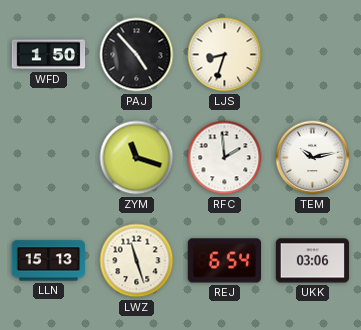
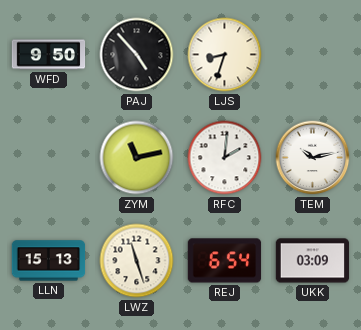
WFD: 1:50 -> 9:50 (49, 55)
ZYM: 11:18 -> 11:13 (137, 158)
RFC: 1:59 -> 2:01 (225, 158)
UKK: 03:06 -> 03:09 (313, 261)
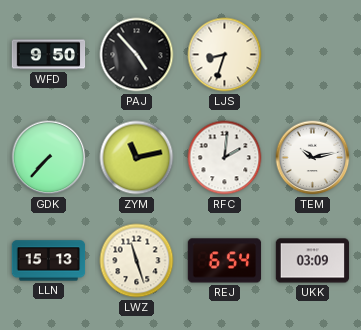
GDK: none -> 7:37 (49, 158)
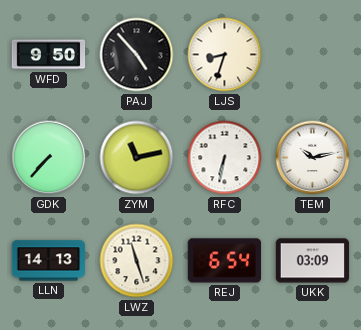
RFC: 2:01 -> 6:32 (225, 158)
LLN: 15:13 -> 14:13 (49, 261)
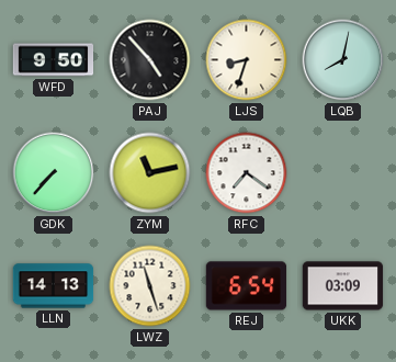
LQB: none -> 8:02 (343, 60)
RFC: 6:32 -> 7:21 (247, 173)
TEM: 10:13 -> none (313, 158)
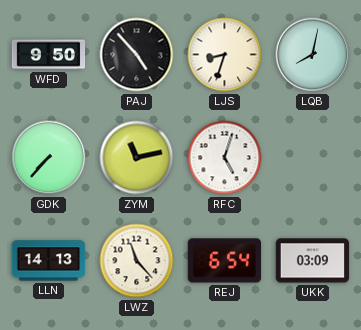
RFC: 7:21 -> 5:03 (225, 158)
LWZ: 11:27 -> 11:23 (137, 261)
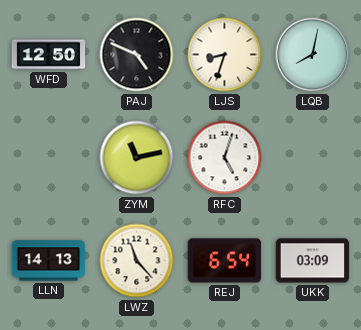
WFD: 9:50 -> 12:50 (49, 55)
PAJ: 4:53 -> 4:49 (137, 55)
GDK: 7:37 -> none (49, 158)
